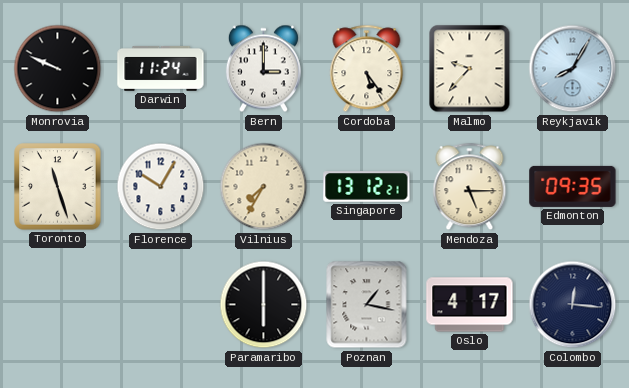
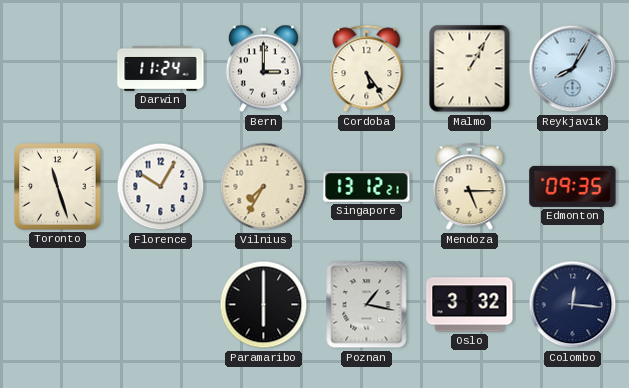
Monrovia: 9:49 -> none (58, 69)
Malmo: 9:37 -> 1:05 (470, 69)
Oslo: 4:17 -> 3:32 (470, 305)
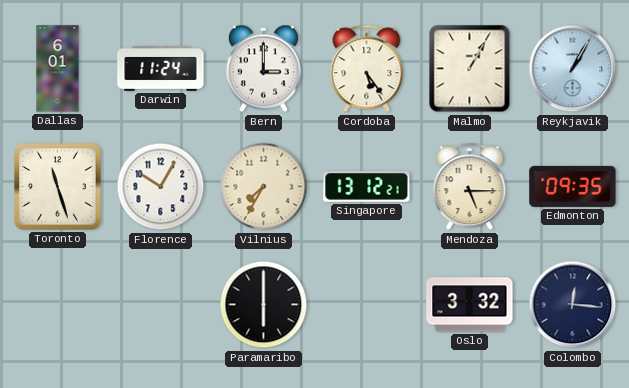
Dallas: none -> 6:01 (58, 69)
Reykjavik: 8:05 -> 1:05 (573, 69)
Poznan: 1:17 -> none (367, 305)
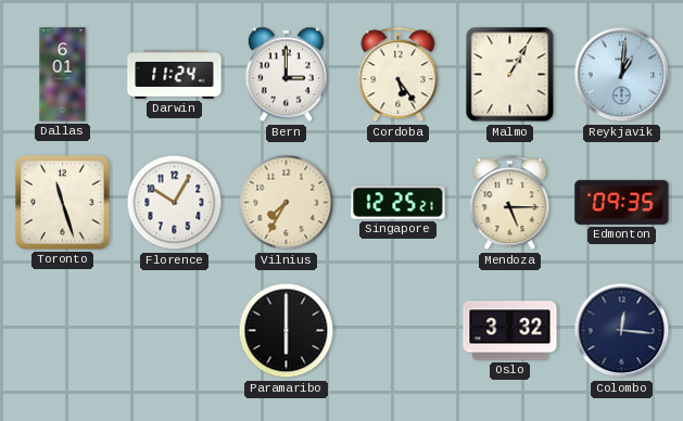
Reykjavik: 1:05 -> 1:01 (622, 75)
Singapore: 13:12 -> 12:25 (399, 203)
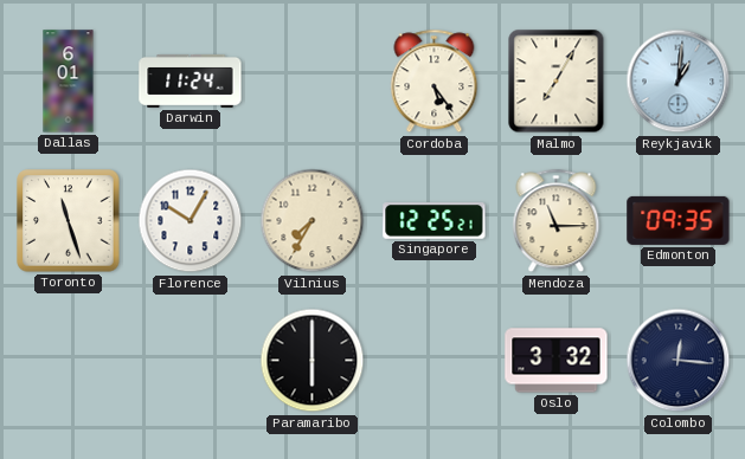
Bern: 3:00 -> none (286, 75)
Malmo: 1:05 -> 7:05 (557, 82)
Mendoza: 5:15 -> 11:15 (557, 221)
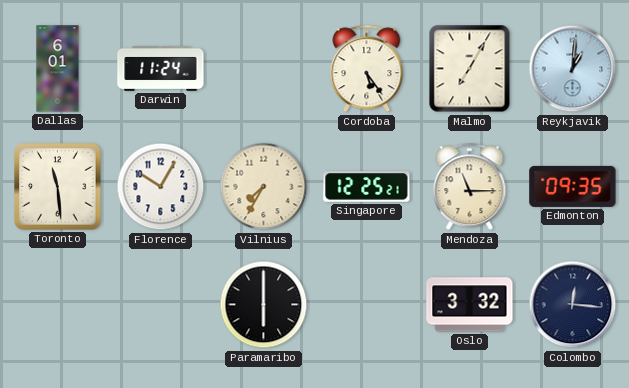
Toronto: 11:27 -> 11:29 (58, 187)
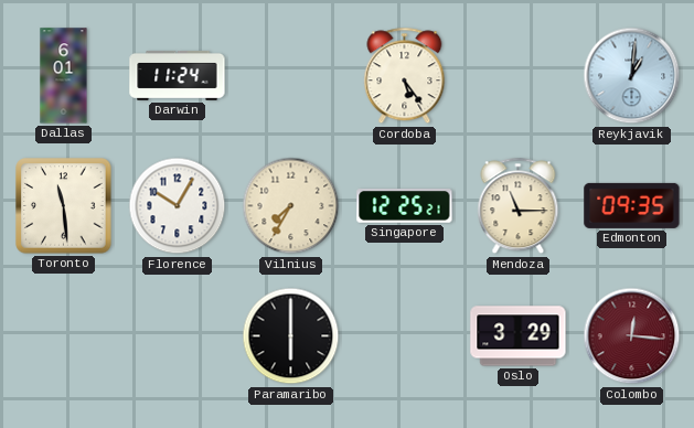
Malmo: 7:05 -> none (470, 69)
Oslo: 3:32 -> 3:29 (519, 336)
Colombo dial: navy -> burgundy (632, 336)
